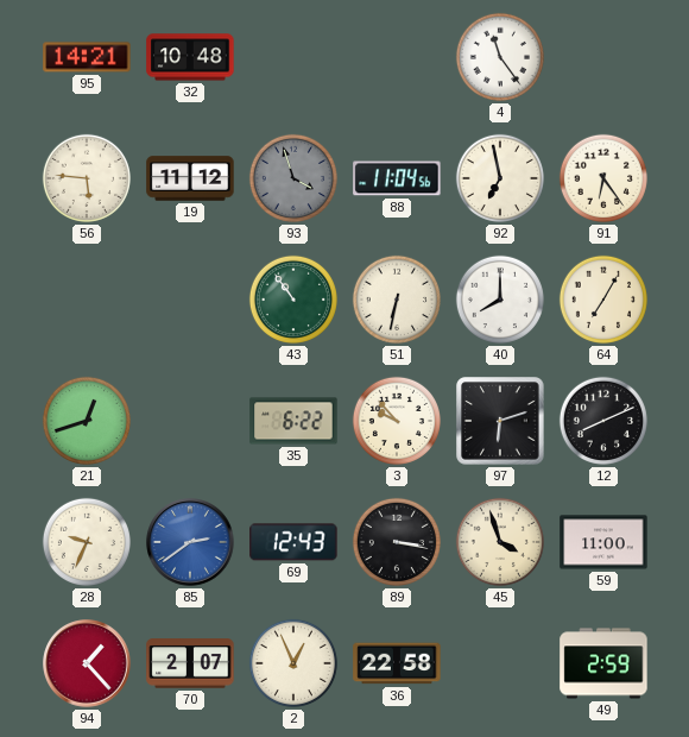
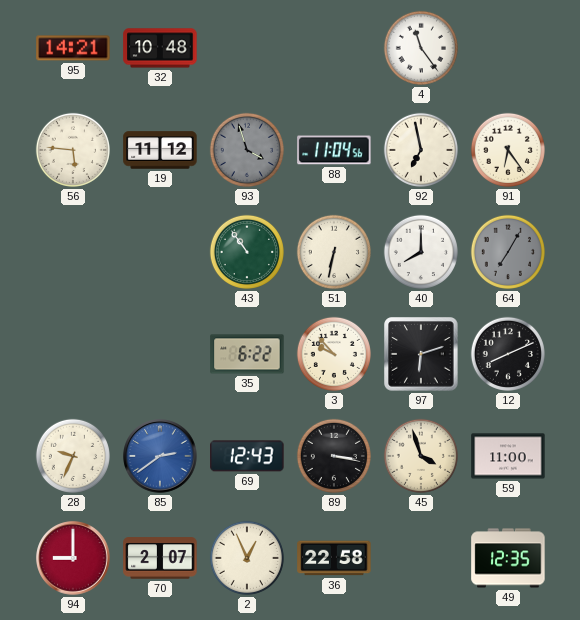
64 dial: cream -> grey (508, 252)
21: 12:42 -> none (87, 421)
94: 1:23 -> 9:00 (73, 558)
49: 2:59 -> 12:35 (508, 558)
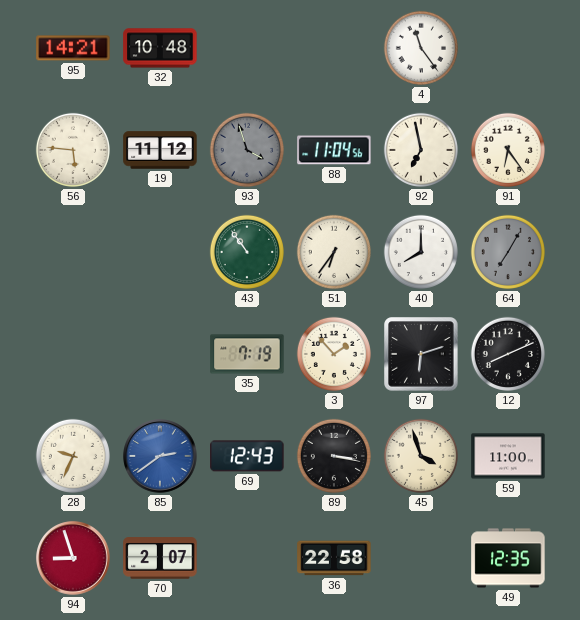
51: 6:32 -> 6:36 (334, 252)
35: 6:22 -> 7:19 (247, 354)
3: 9:53 -> 1:53 (334, 354)
94: 9:00 -> 8:57 (73, 558)
2: 12:56 -> none (247, 558)
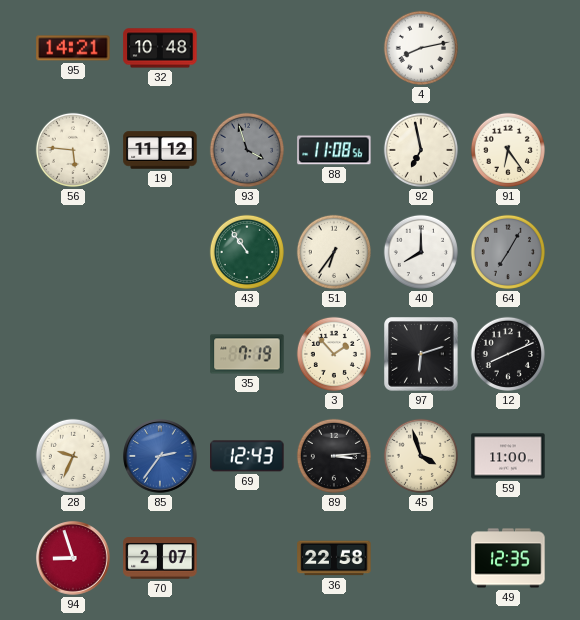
4: 11:24 -> 8:13 (421, 48)
88: 11:04 -> 11:08 (334, 150)
85: 2:39 -> 2:36 (160, 456)
89: 3:17 -> 3:14 (334, 456)
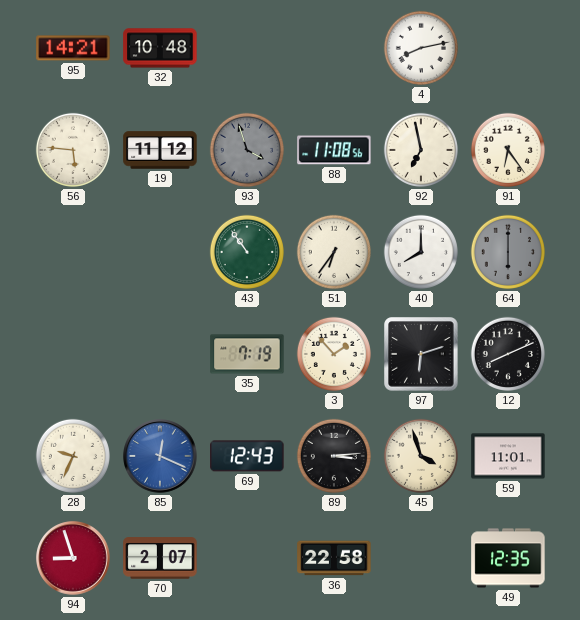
64: 7:05 -> 6:00 (508, 252)
85: 2:36 -> 12:19 (160, 456)
59: 11:00 -> 11:01 (508, 456)
